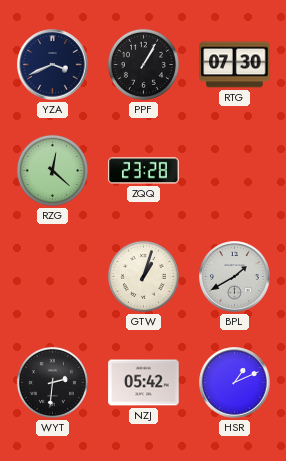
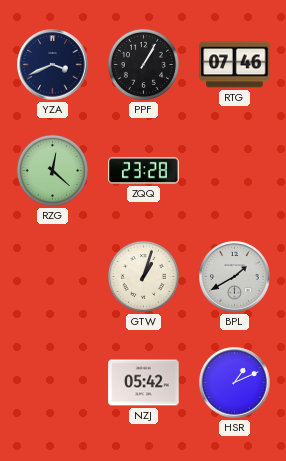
RTG: 07:30 -> 07:46 (235, 65)
WYT: 2:31 -> none (52, 382)
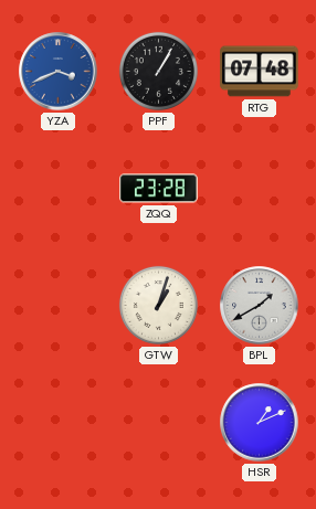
YZA dial: navy -> blue (59, 72)
RTG: 07:46 -> 07:48 (260, 72)
RZG: 12:22 -> none (52, 170)
NZJ: 05:42 -> none (144, 383)
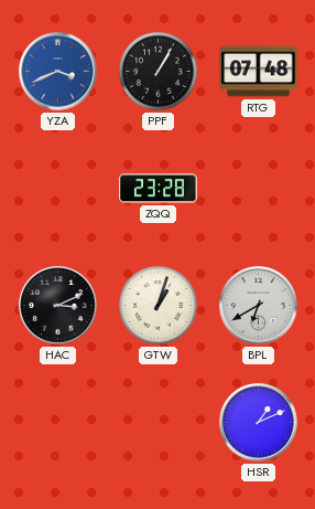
HAC: none -> 3:11 (58, 306)
BPL: 1:40 -> 6:40 (259, 306)
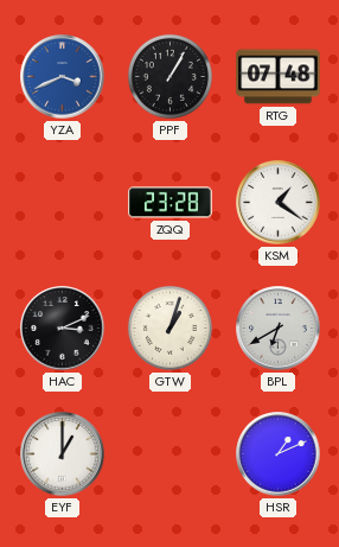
KSM: none -> 1:21 (279, 203)
EYF: none -> 1:00 (63, 454)
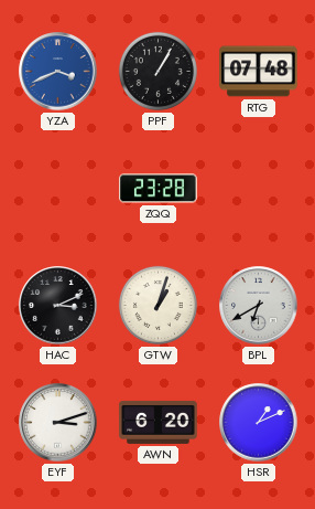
KSM: 1:21 -> none (279, 203)
EYF: 1:00 -> 3:12 (58, 423)
AWN: none -> 6:20 (159, 422)
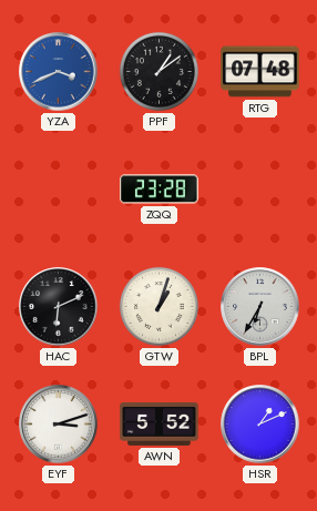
PPF: 1:05 -> 1:09 (158, 71)
HAC: 3:11 -> 6:11 (59, 307)
BPL: 6:40 -> 6:35 (260, 307)
AWN: 6:20 -> 5:52 (160, 423)
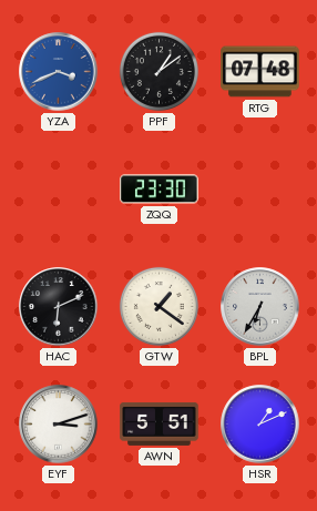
ZQQ: 23:28 -> 23:30 (160, 190)
GTW: 1:03 -> 1:21 (158, 306)
AWN: 5:52 -> 5:51 (160, 423)
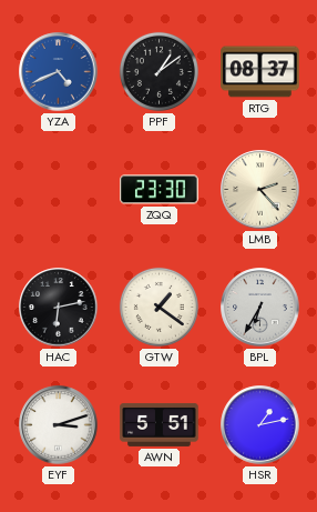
YZA: 3:41 -> 4:41 (59, 72)
RTG: 07:48 -> 08:37 (260, 72)
LMB: none -> 2:23 (260, 190)
HAC: 6:11 -> 6:13 (59, 308)
HSR: 1:11 -> 1:13 (260, 425)
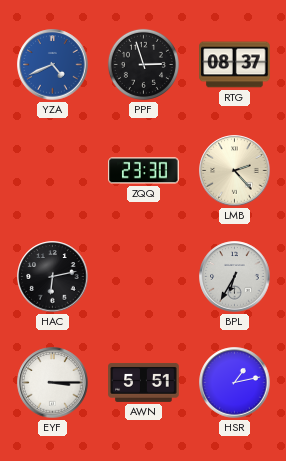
PPF: 1:09 -> 2:57 (143, 64)
GTW: 1:21 -> none (158, 307)
EYF: 3:12 -> 3:15 (53, 383)
